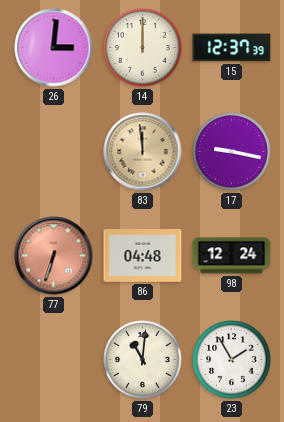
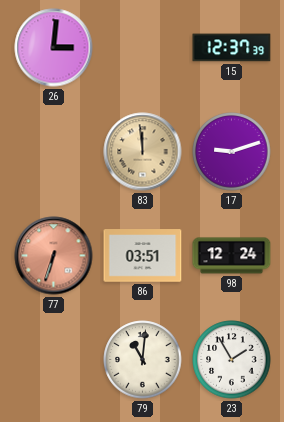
14: 12:00 -> none (143, 48)
17: 9:17 -> 9:12 (232, 152)
86: 04:48 -> 03:51 (143, 256)
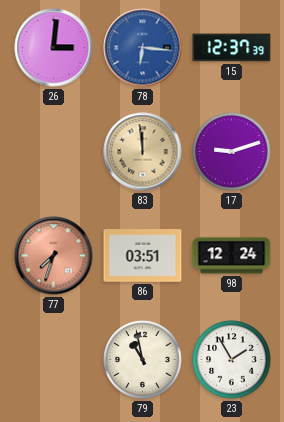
78: none -> 6:16 (143, 48)
77: 6:33 -> 7:33 (54, 256)
79: 11:01 -> 10:58 (143, 360)
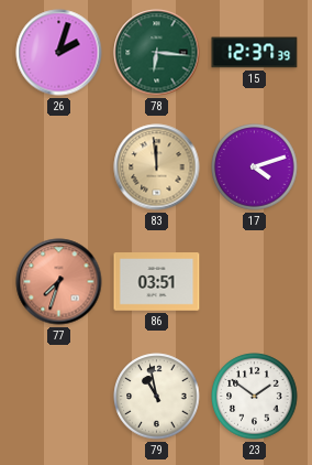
26: 3:01 -> 2:03 (59, 53)
78 dial: blue -> green (157, 53)
17: 9:12 -> 4:12 (255, 167)
98: 12:24 -> none (232, 256)
23: 1:55 -> 1:51 (255, 397)
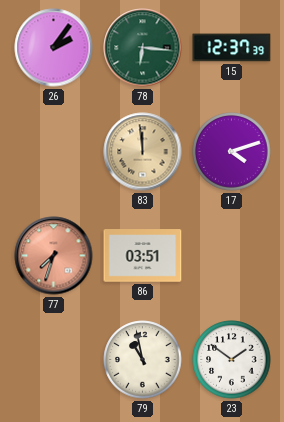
26: 2:03 -> 2:06 (54, 48)
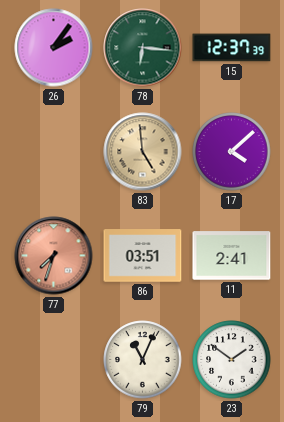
83: 11:59 -> 4:59 (143, 152)
17: 4:12 -> 4:08 (232, 152)
11: none -> 2:41 (232, 256)
79: 10:58 -> 11:04 (143, 360)
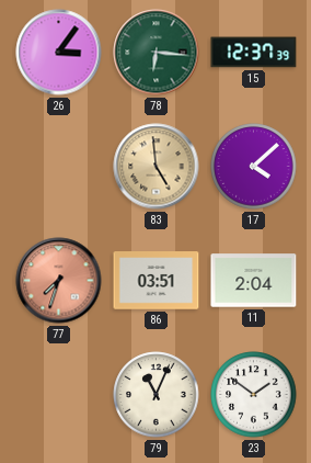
26: 2:06 -> 3:06 (59, 53)
11: 2:41 -> 2:04 (254, 281)
